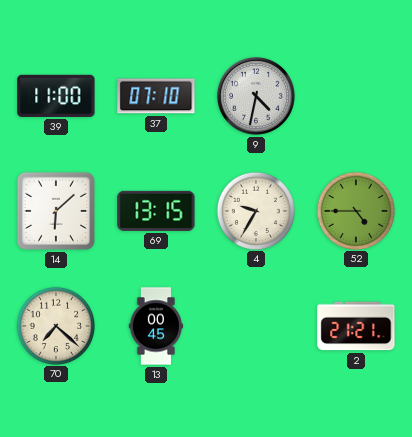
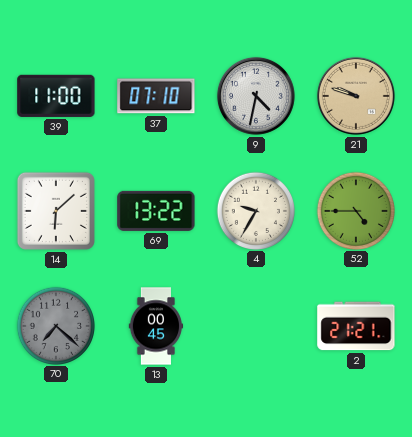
21: none -> 9:48 (356, 96)
69: 13:15 -> 13:22 (156, 211)
70 dial: cream -> grey (55, 325)
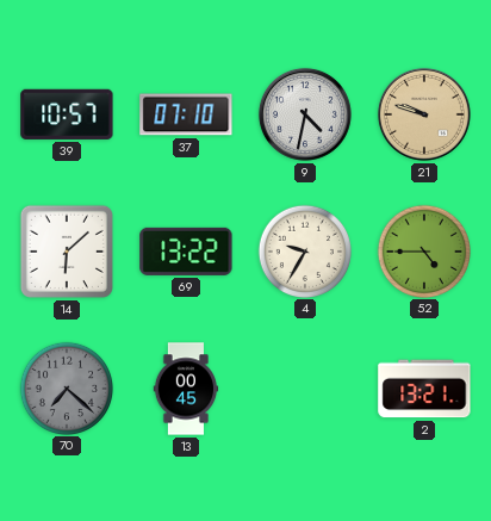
39: 11:00 -> 10:57 (67, 114)
2: 21:21 -> 13:21 (424, 389)
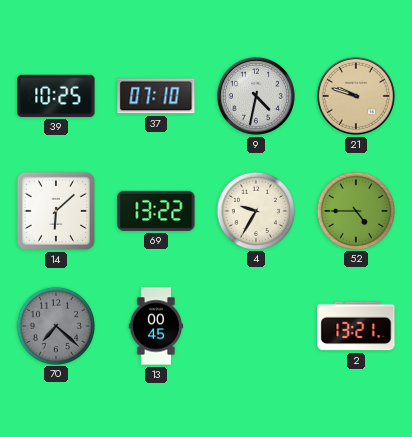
39: 10:57 -> 10:25 (56, 96)
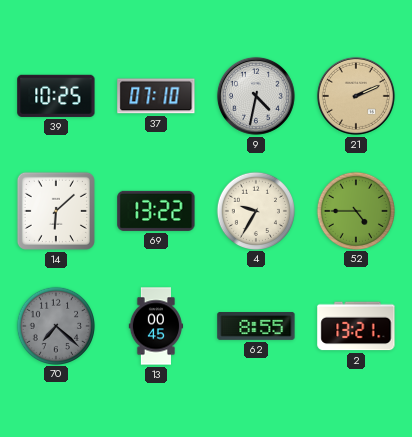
21: 9:48 -> 2:11 (356, 96)
62: none -> 8:55 (256, 327)
